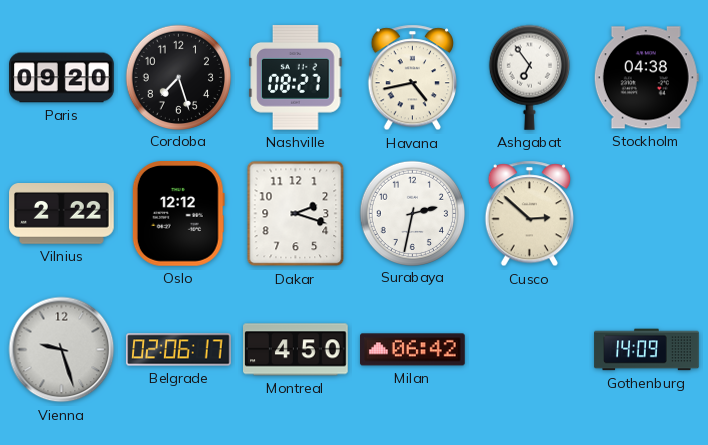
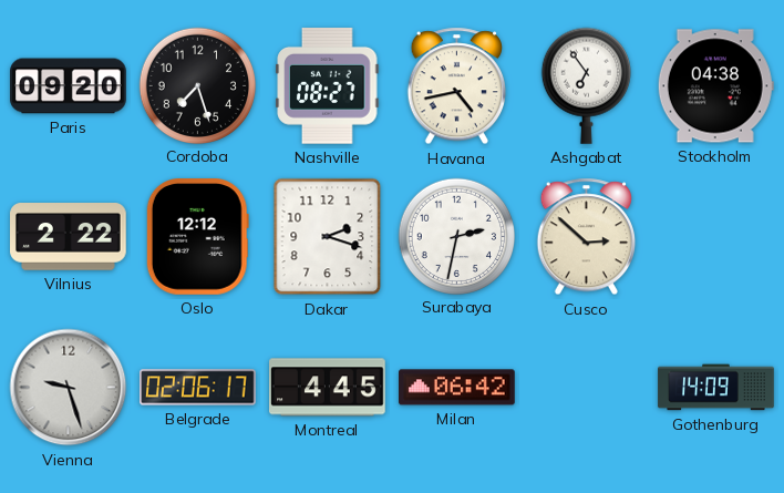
Montreal: 4:50 -> 4:45 (328, 388)
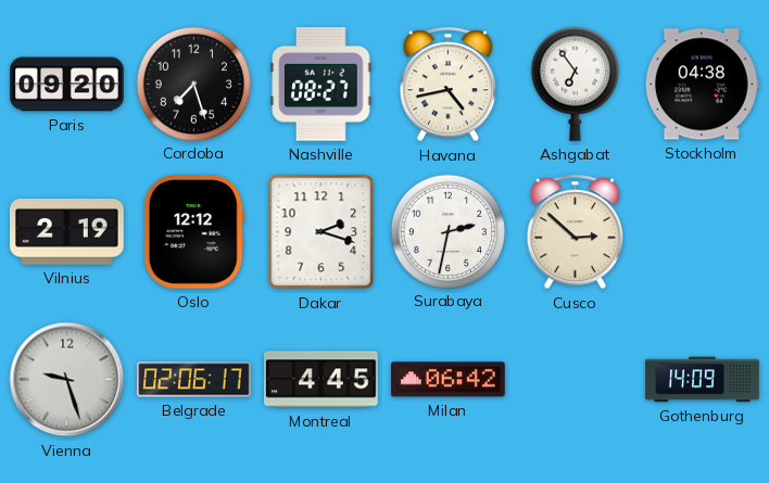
Vilnius: 2:22 -> 2:19 (67, 232)
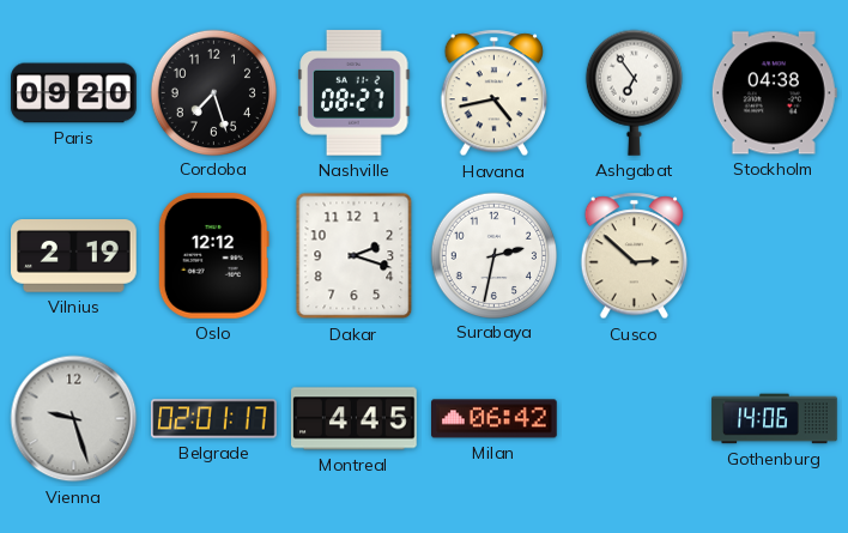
Belgrade: 02:06 -> 02:01 (214, 419)
Gothenburg: 14:09 -> 14:06 (775, 419)
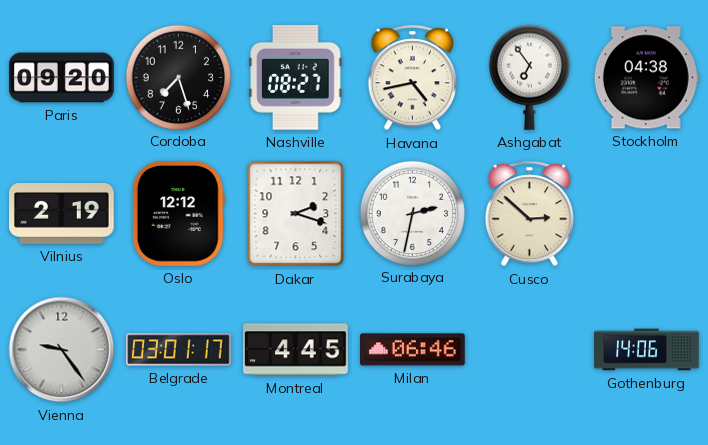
Vienna: 9:27 -> 9:24 (62, 350)
Belgrade: 02:01 -> 03:01 (179, 350)
Milan: 06:42 -> 06:46 (413, 350)
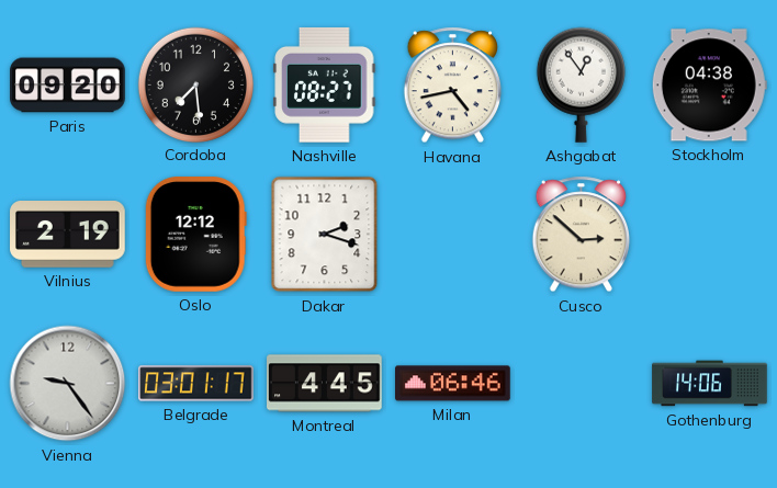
Cordoba: 7:27 -> 7:29 (195, 84)
Ashgabat: 6:54 -> 12:54 (581, 84)
Surabaya: 2:32 -> none (412, 213)
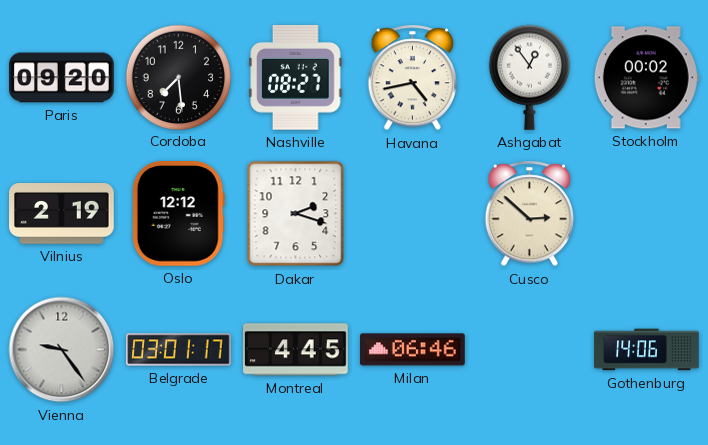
Stockholm: 04:38 -> 00:02 (646, 78)
